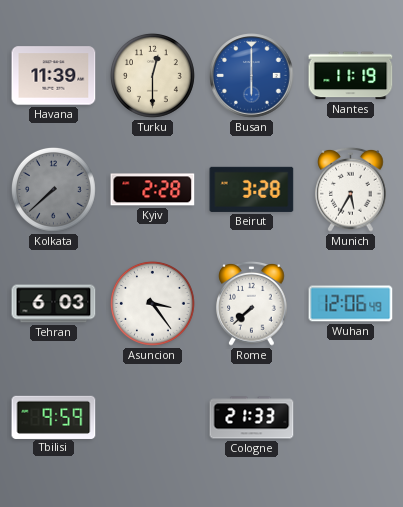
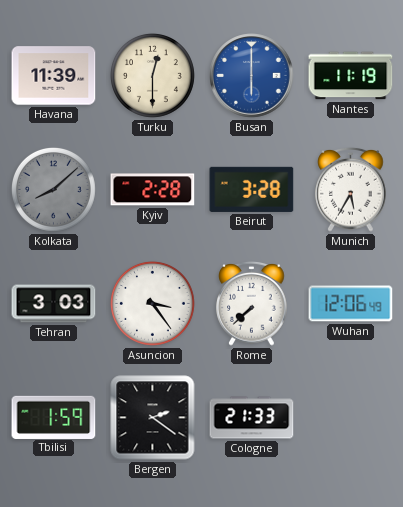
Kolkata: 7:38 -> 8:08 (53, 189)
Tehran: 6:03 -> 3:03 (54, 304)
Tbilisi: 9:59 -> 1:59 (54, 417)
Bergen: none -> 2:21 (153, 418)
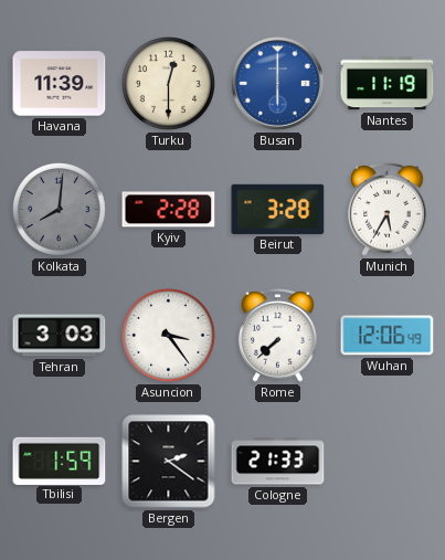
Kolkata: 8:08 -> 8:01 (59, 209)
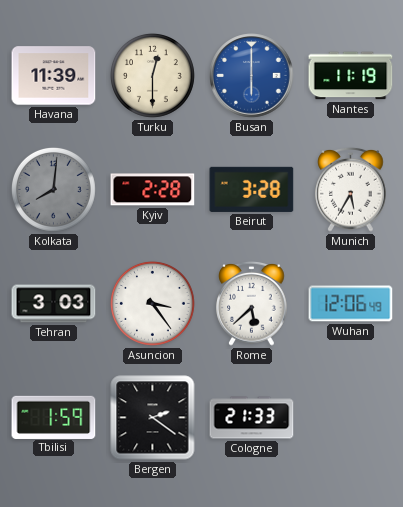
Rome: 7:38 -> 5:38 (252, 303)
